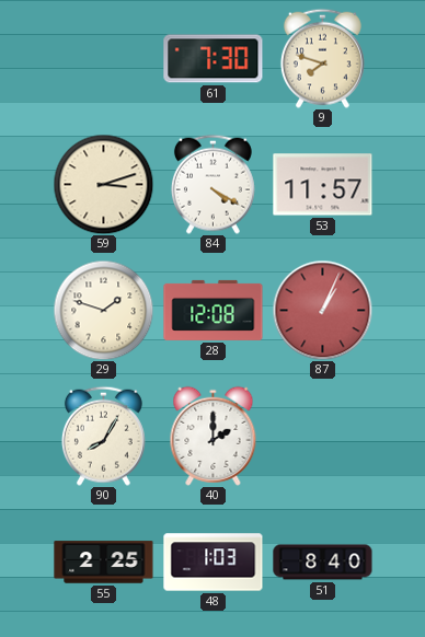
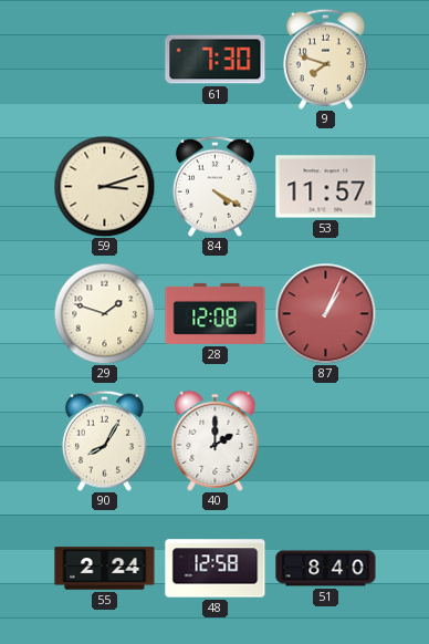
55: 2:25 -> 2:24 (105, 569)
48: 1:03 -> 12:58 (216, 569)
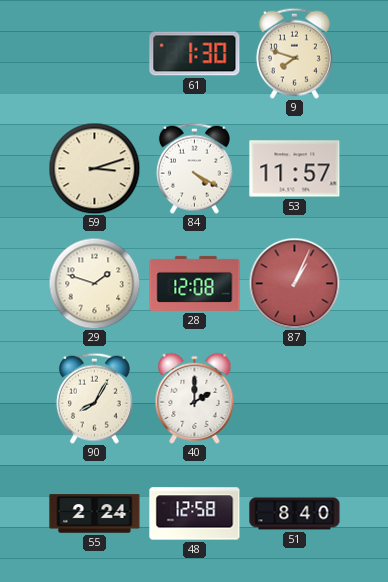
61: 7:30 -> 1:30 (195, 54)
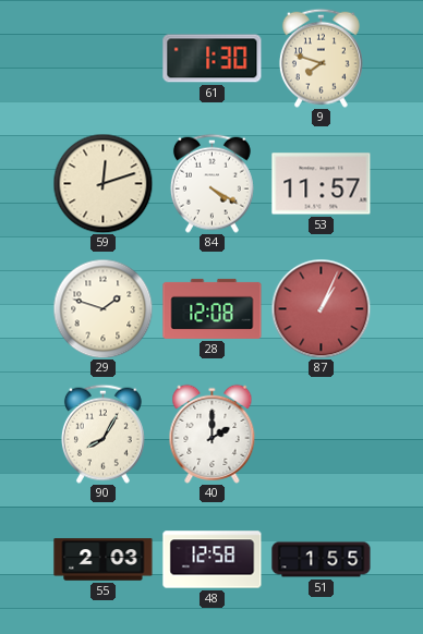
59: 3:12 -> 12:12 (102, 183)
55: 2:24 -> 2:03 (104, 560)
51: 8:40 -> 1:55 (322, 560)
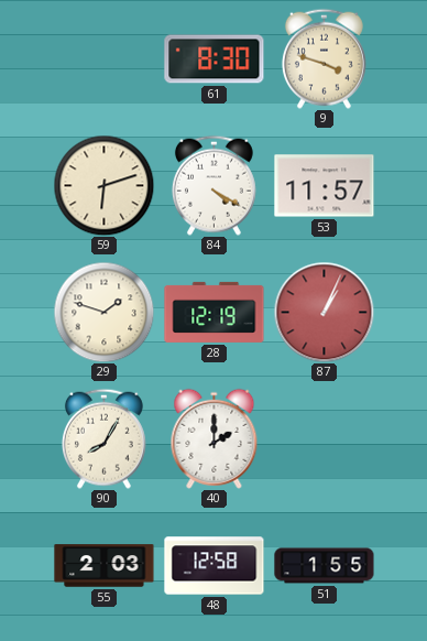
61: 1:30 -> 8:30 (215, 59)
9: 7:48 -> 3:48 (324, 58)
59: 12:12 -> 6:12 (103, 185)
28: 12:08 -> 12:19 (215, 312)
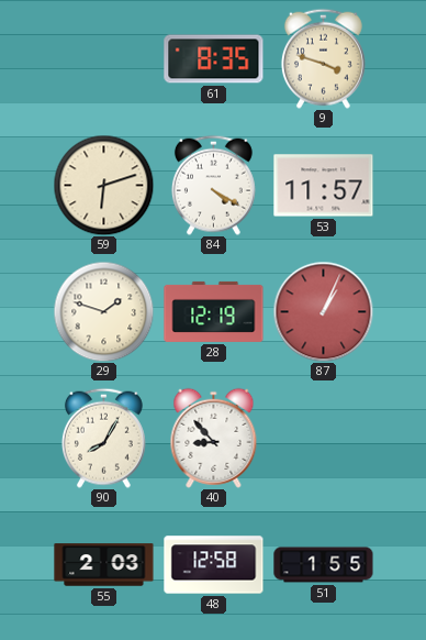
61: 8:30 -> 8:35 (214, 59)
40: 2:00 -> 8:53 (214, 438)
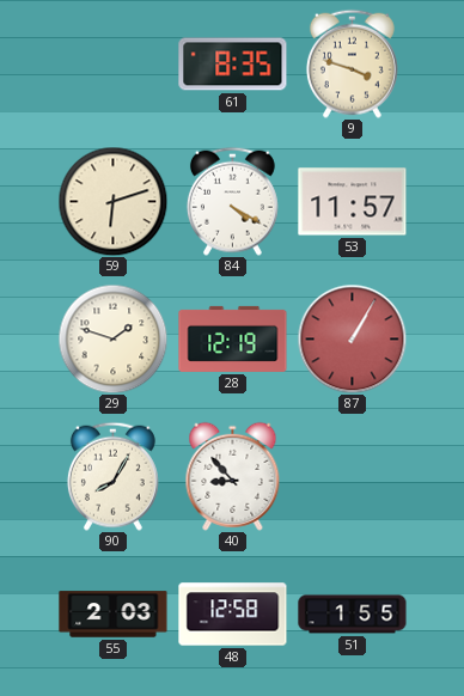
87: 1:04 -> 1:05 (352, 338)
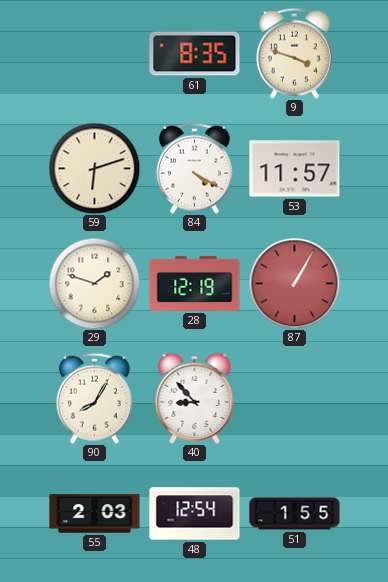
48: 12:58 -> 12:54 (195, 514)
